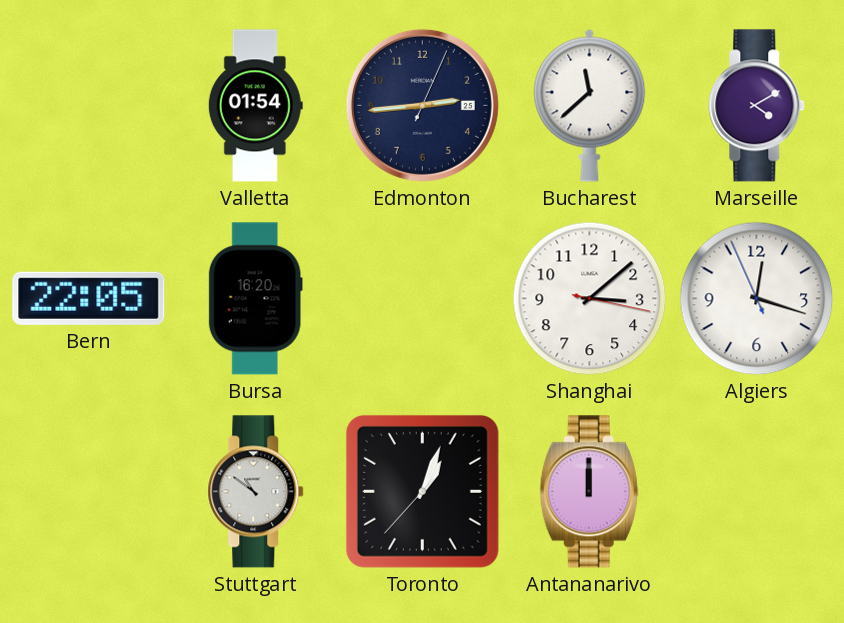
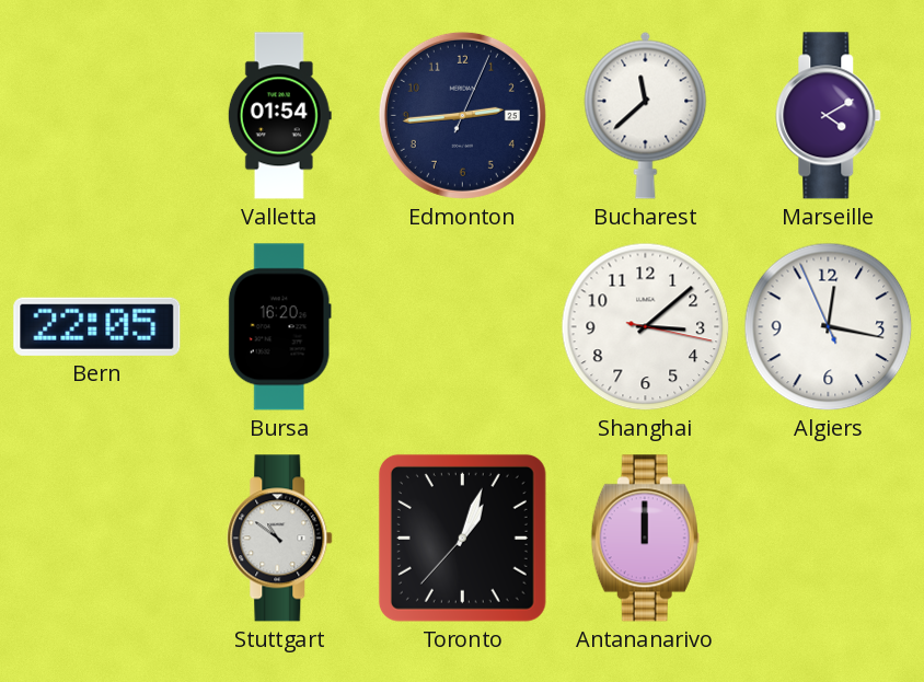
Algiers: 12:17 -> 12:16 (829, 327)
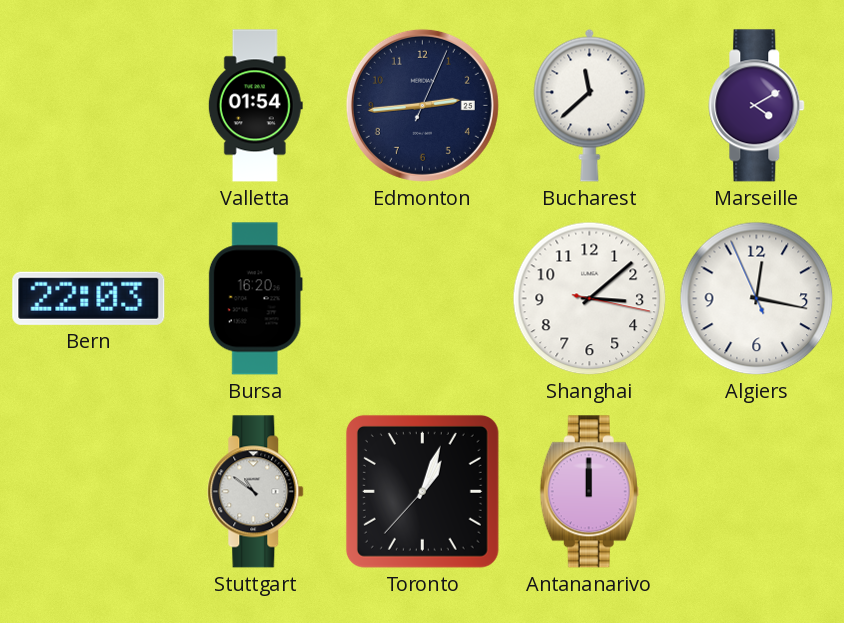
Bern: 22:05 -> 22:03 (89, 298)
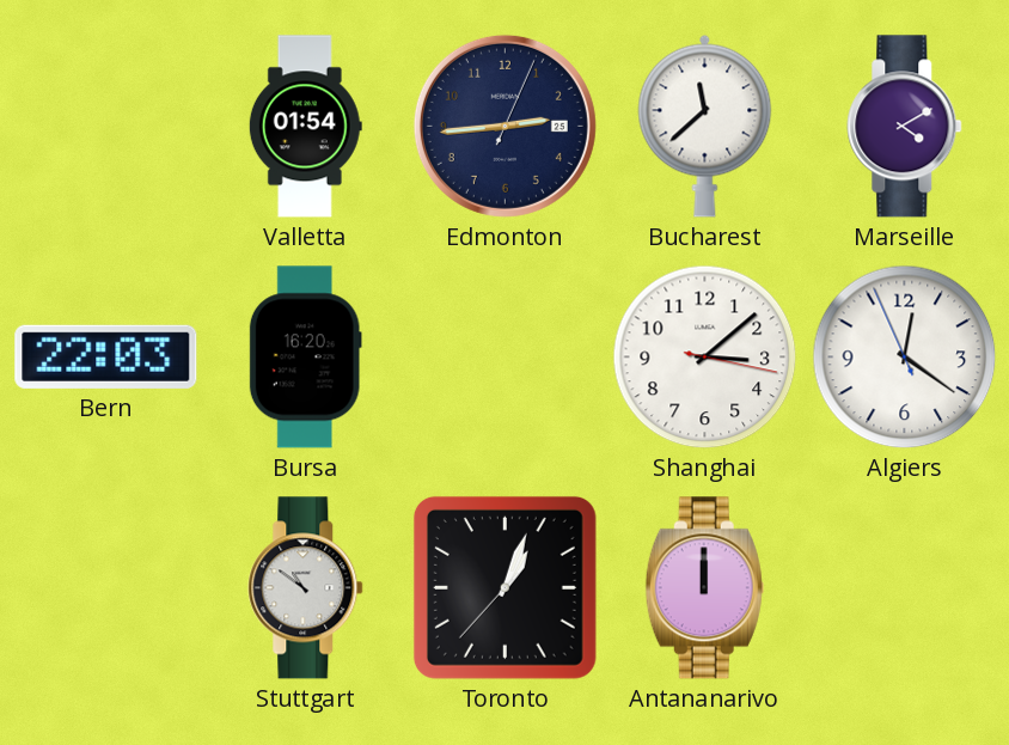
Algiers: 12:16 -> 12:20 (905, 358)
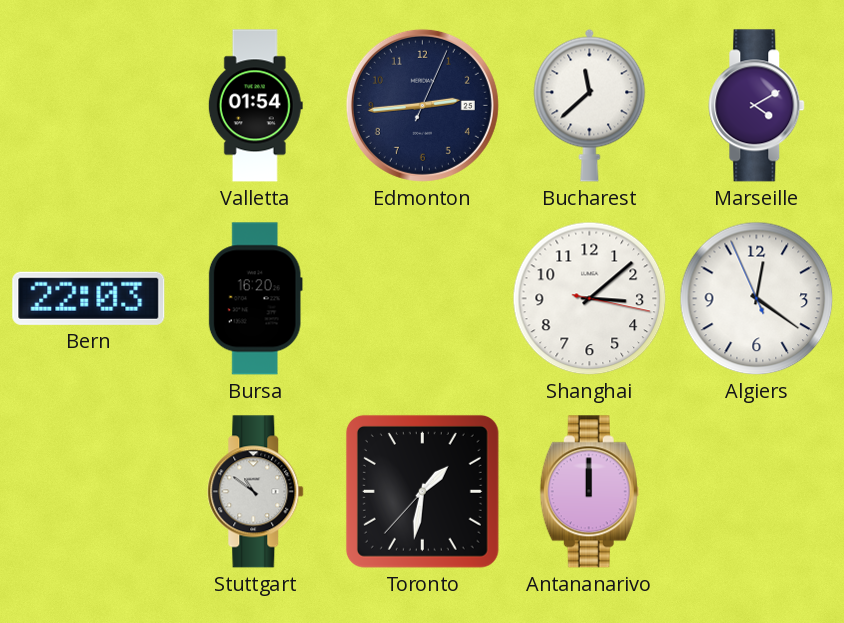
Toronto: 1:03 -> 1:31 (422, 491)
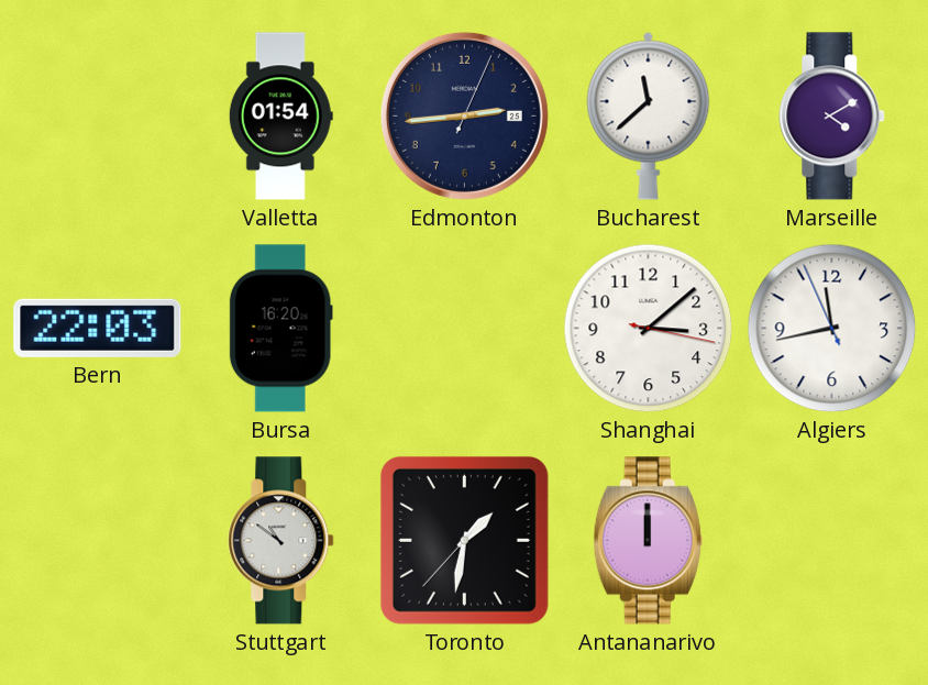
Algiers: 12:20 -> 11:42 (832, 329)
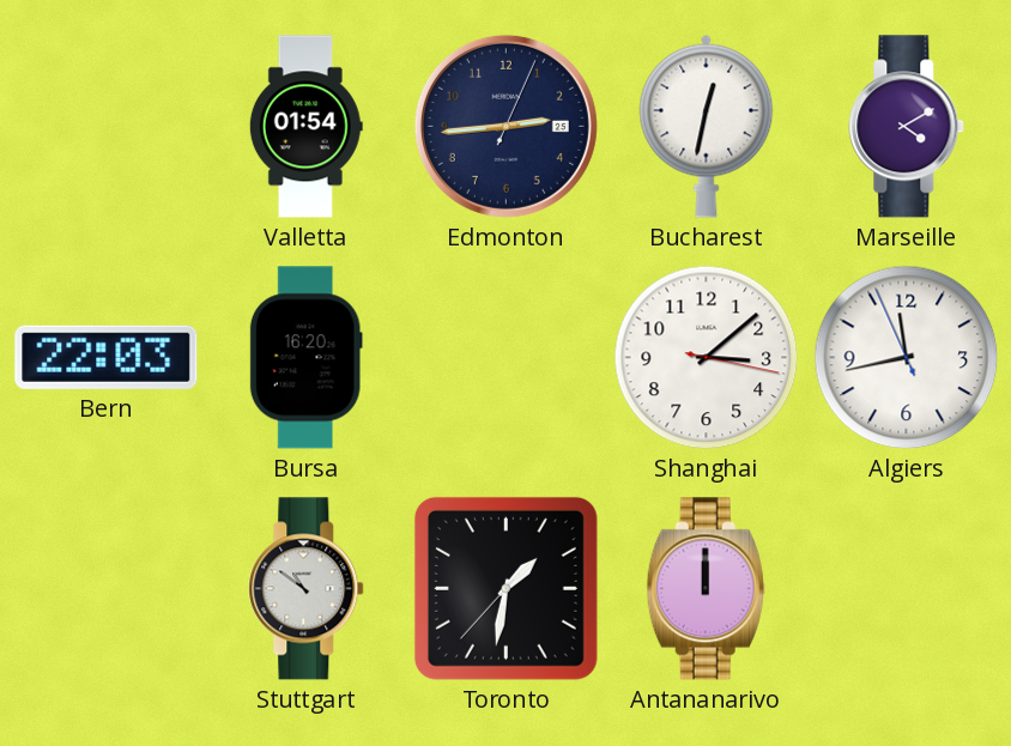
Bucharest: 11:38 -> 12:32 (707, 126)
